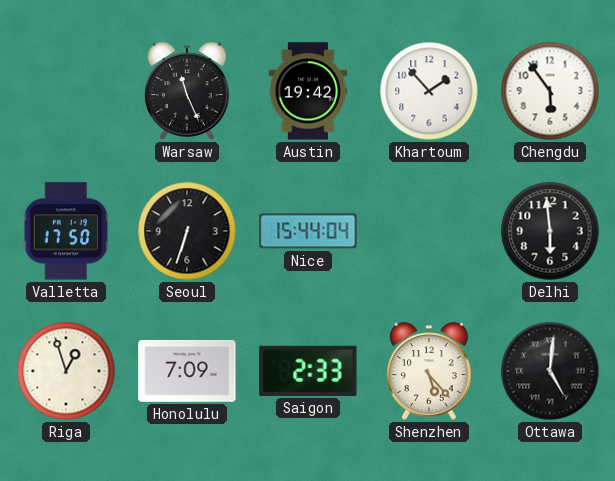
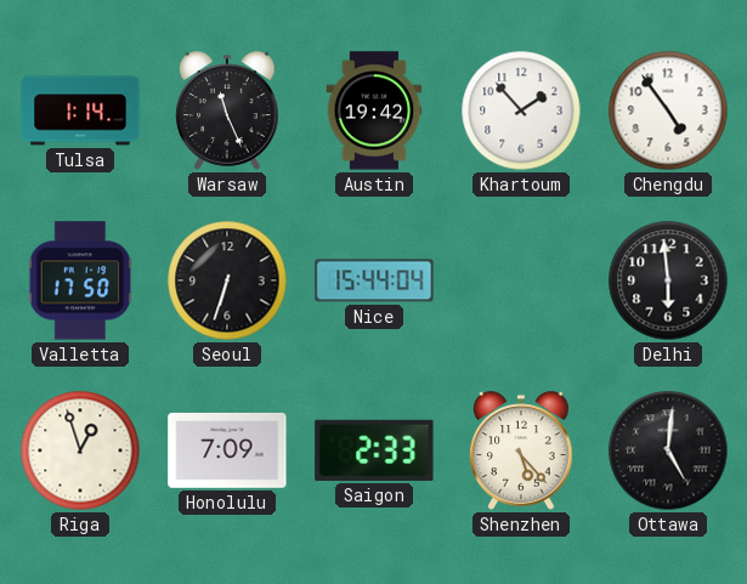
Tulsa: none -> 1:14 (80, 110)
Chengdu: 5:54 -> 4:54 (668, 110)
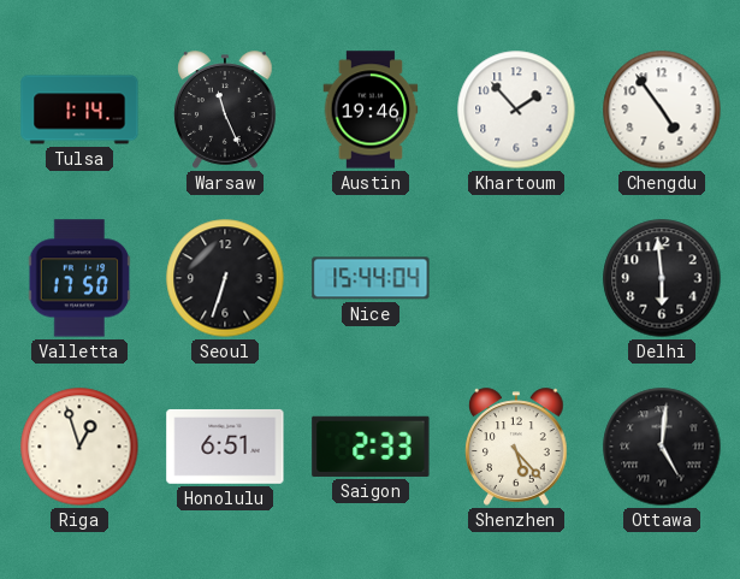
Austin: 19:42 -> 19:46 (371, 110)
Honolulu: 7:09 -> 6:51 (225, 447)
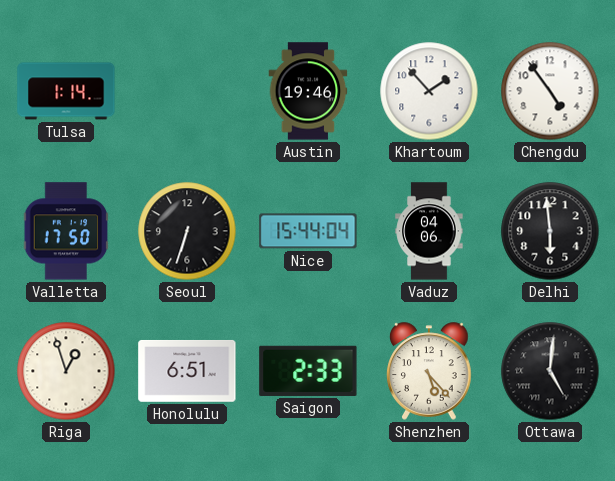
Warsaw: 11:26 -> none (225, 110)
Vaduz: none -> 04:06 (429, 231)
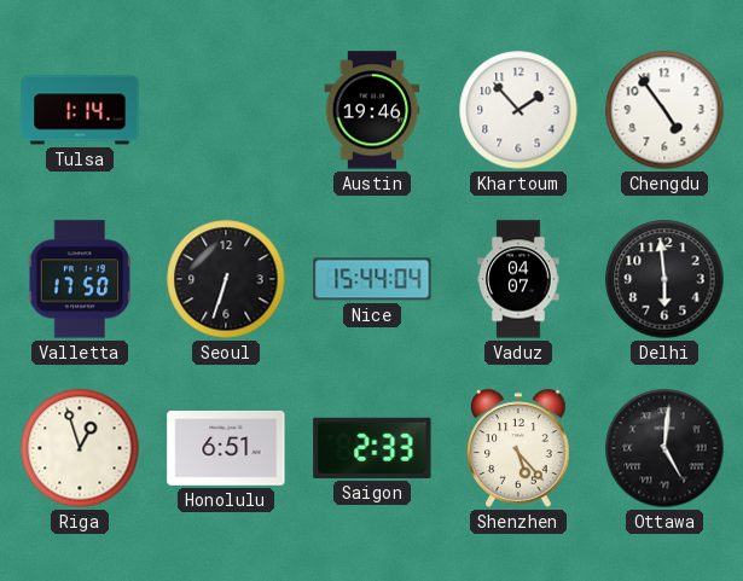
Vaduz: 04:06 -> 04:07 (518, 279)
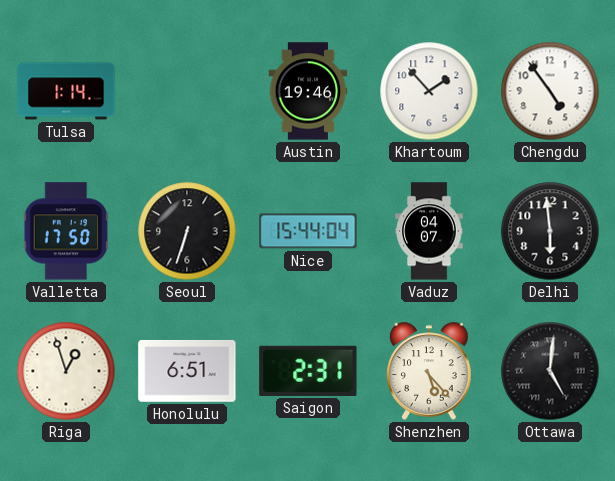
Saigon: 2:33 -> 2:31 (308, 371)
